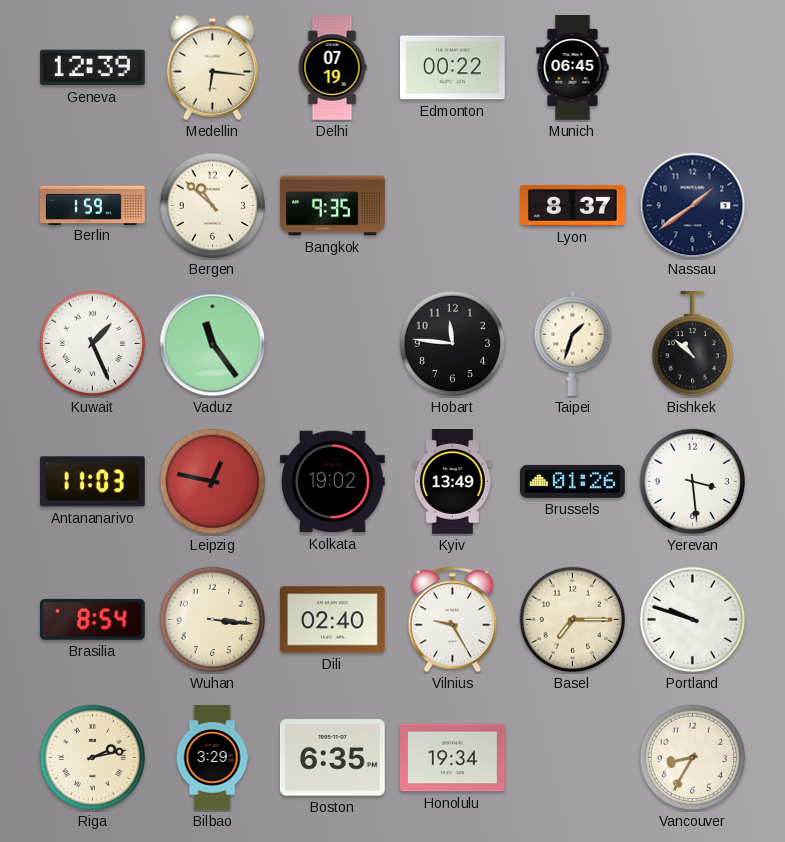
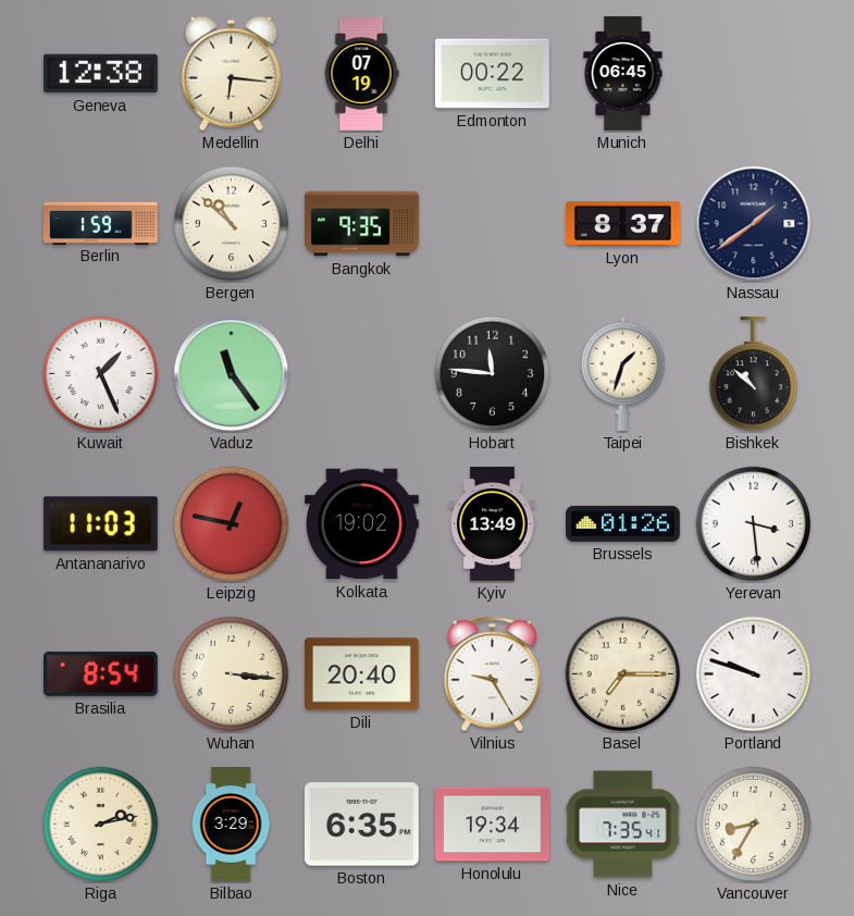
Geneva: 12:39 -> 12:38 (100, 74)
Dili: 02:40 -> 20:40 (362, 674)
Nice: none -> 7:35 (623, 825)
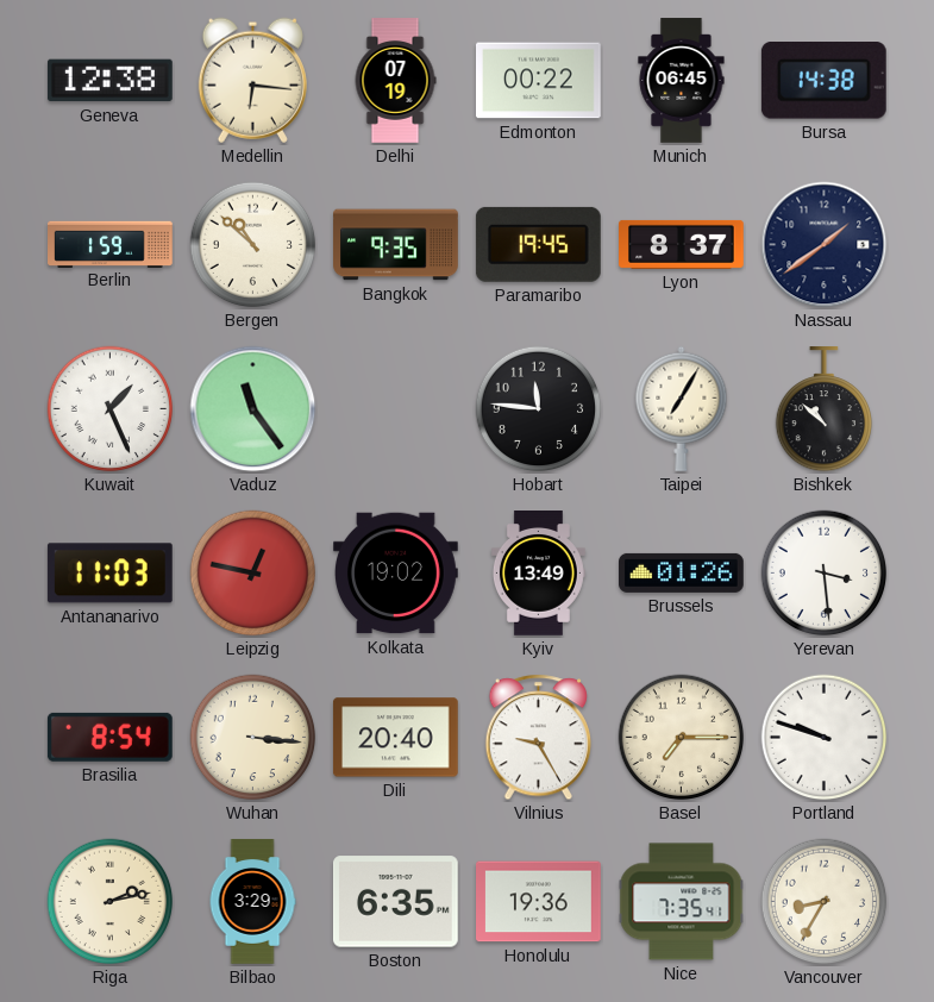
Bursa: none -> 14:38 (823, 81)
Paramaribo: none -> 19:45 (538, 244)
Taipei: 1:33 -> 7:05 (682, 408)
Honolulu: 19:34 -> 19:36 (539, 902)
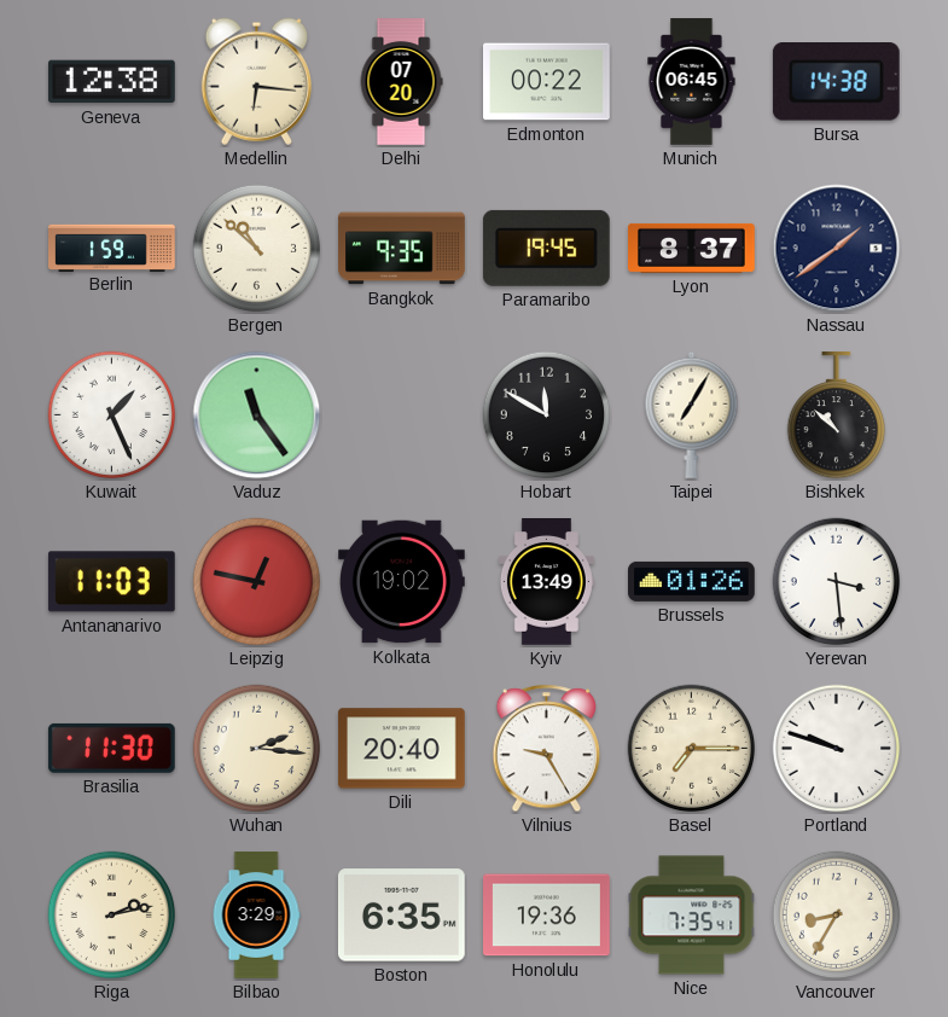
Delhi: 07:19 -> 07:20 (401, 82)
Hobart: 11:46 -> 11:50 (547, 415)
Brasilia: 8:54 -> 11:30 (111, 748)
Wuhan: 3:16 -> 2:16 (257, 749)
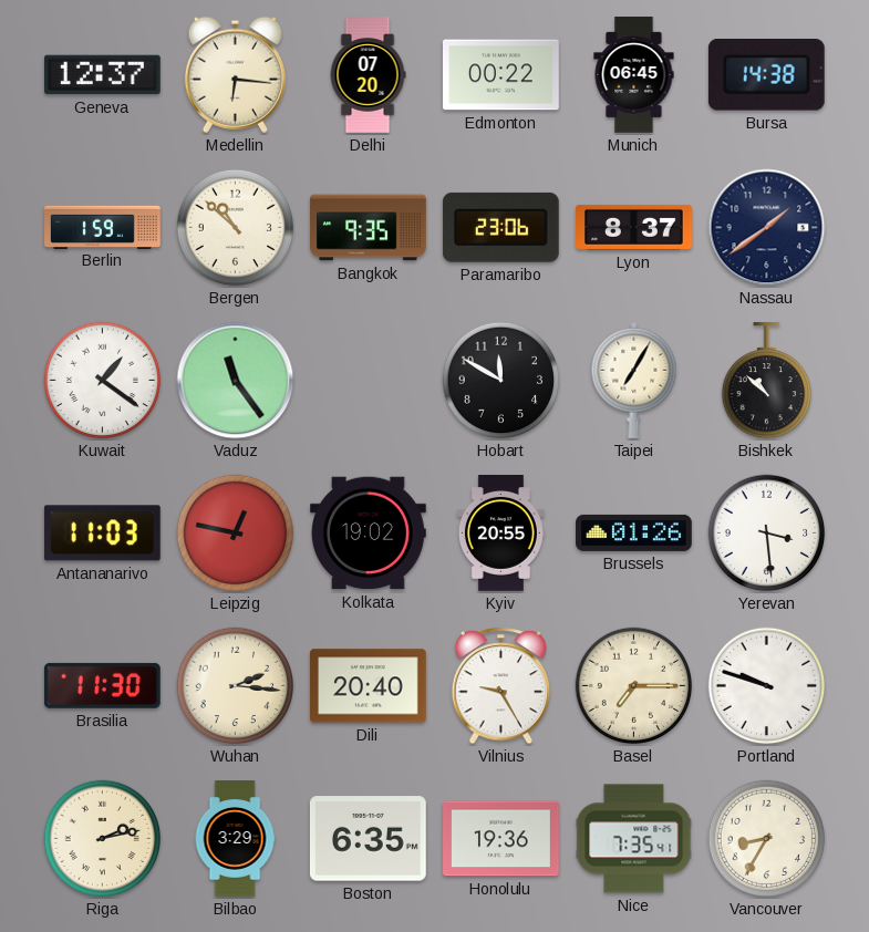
Geneva: 12:38 -> 12:37 (102, 75)
Paramaribo: 19:45 -> 23:06 (500, 227)
Kuwait: 1:26 -> 1:21 (103, 381)
Kyiv: 13:49 -> 20:55 (500, 534)
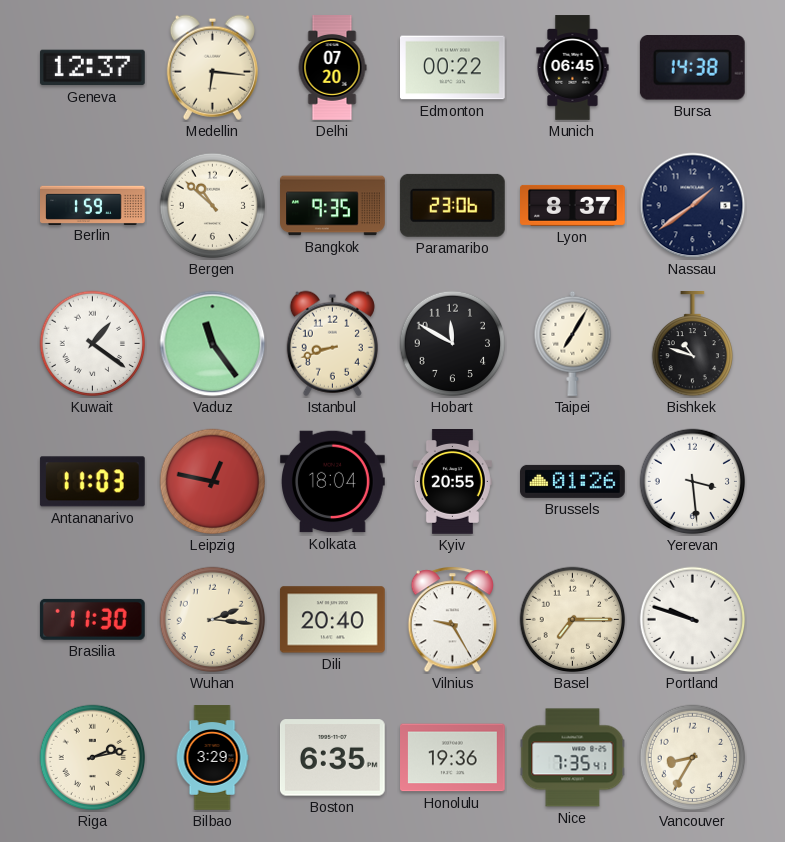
Istanbul: none -> 8:42 (332, 343)
Bishkek: 10:52 -> 10:48 (692, 345)
Kolkata: 19:02 -> 18:04 (333, 482)
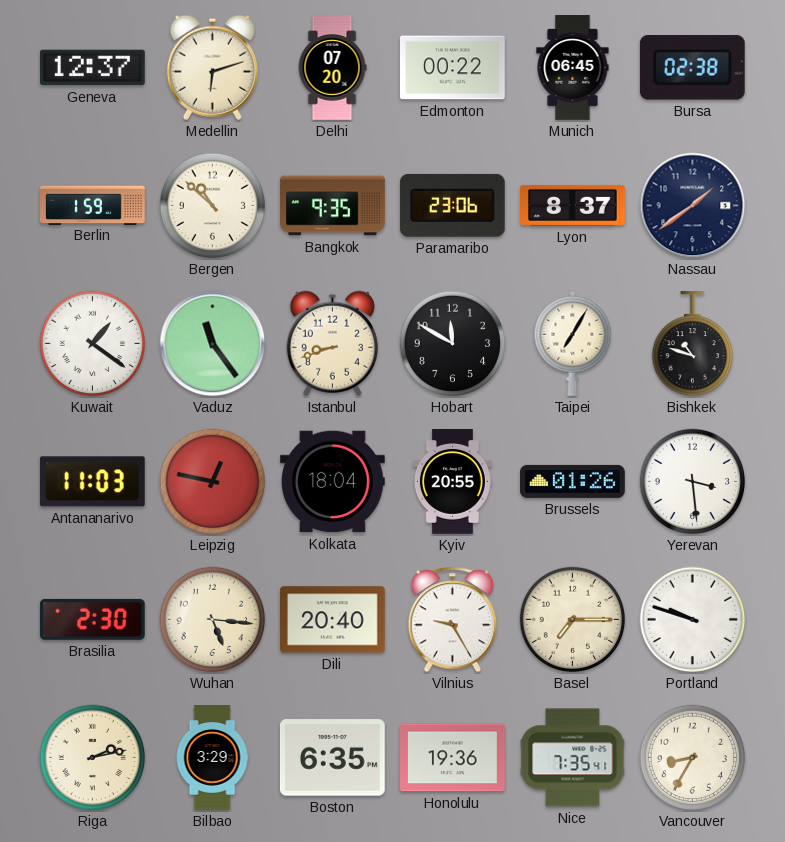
Medellin: 6:16 -> 6:12 (212, 67)
Bursa: 14:38 -> 02:38 (692, 68)
Brasilia: 11:30 -> 2:30 (92, 619)
Wuhan: 2:16 -> 5:16 (213, 620)
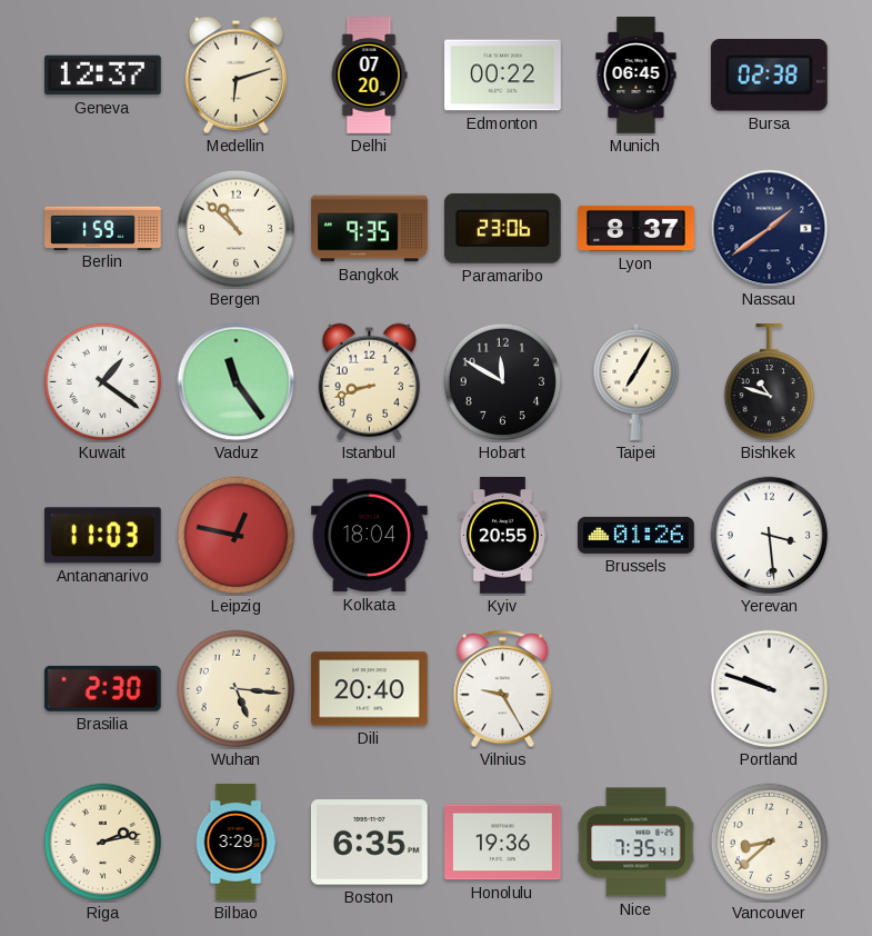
Basel: 7:15 -> none (573, 620)
Vancouver: 8:35 -> 8:38 (770, 843)
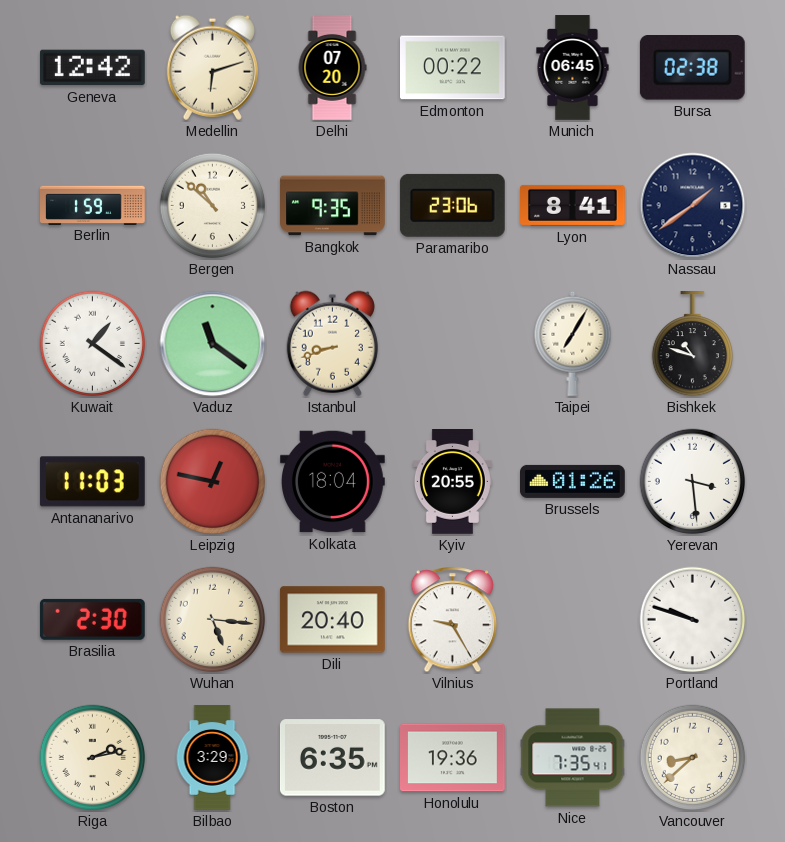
Geneva: 12:37 -> 12:42 (92, 68)
Lyon: 8:37 -> 8:41 (573, 205)
Vaduz: 11:24 -> 11:21 (213, 344)
Hobart: 11:50 -> none (503, 382)
